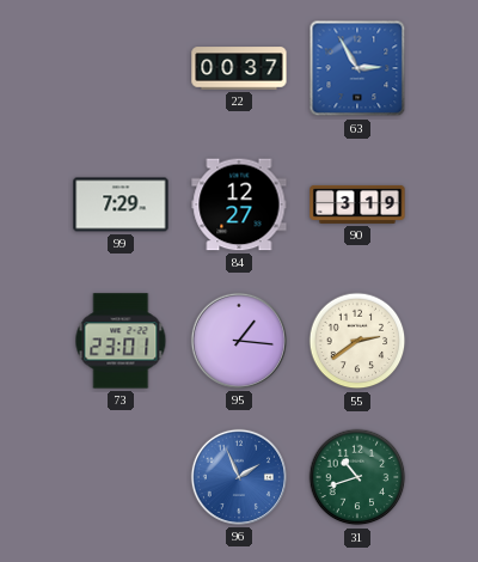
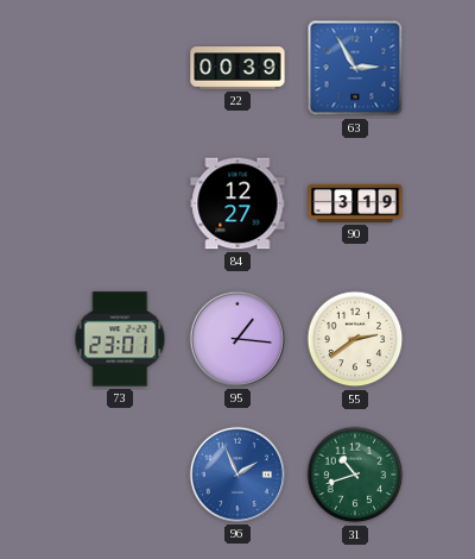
22: 00:37 -> 00:39 (237, 68)
99: 7:29 -> none (121, 204)
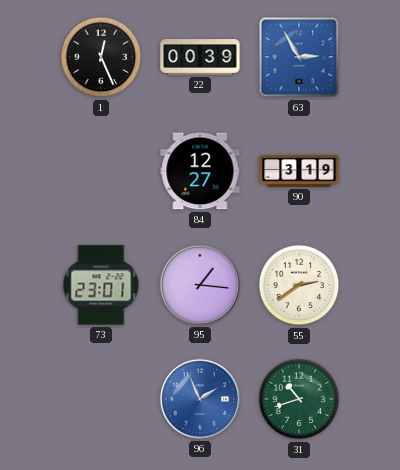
1: none -> 12:26 (101, 57)
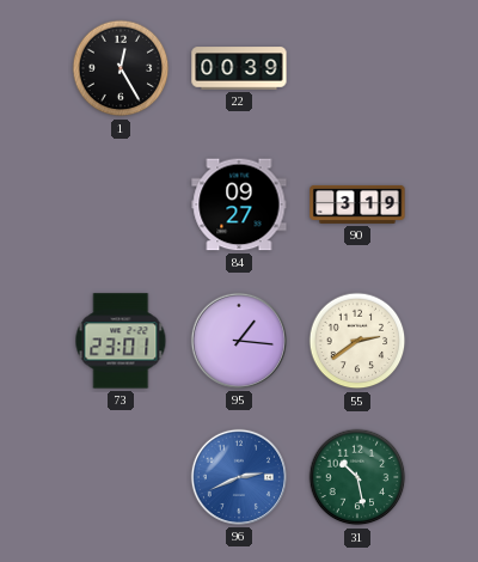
1: 12:26 -> 12:25 (121, 68)
63: 2:55 -> none (299, 57)
84: 12:27 -> 09:27 (239, 204)
96: 1:56 -> 2:41 (239, 477)
31: 10:42 -> 10:28 (357, 477)
